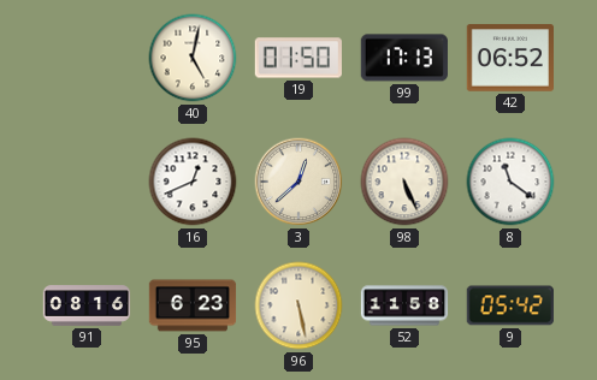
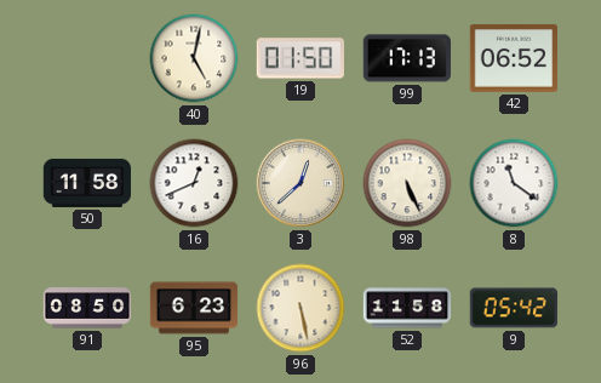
50: none -> 11:58 (86, 183)
91: 08:16 -> 08:50 (87, 308)
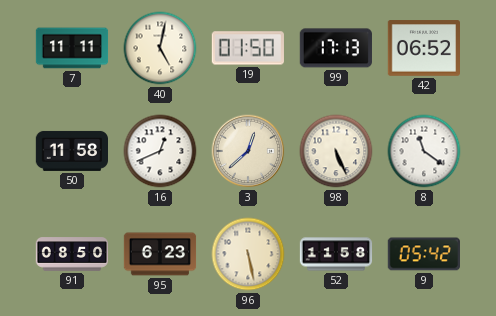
7: none -> 11:11 (72, 48)
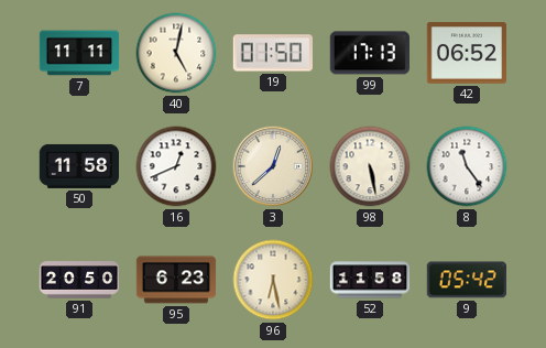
98: 5:26 -> 5:28 (370, 166)
8: 11:21 -> 11:24 (467, 166)
91: 08:50 -> 20:50 (79, 280)
96: 5:28 -> 6:28 (273, 280)
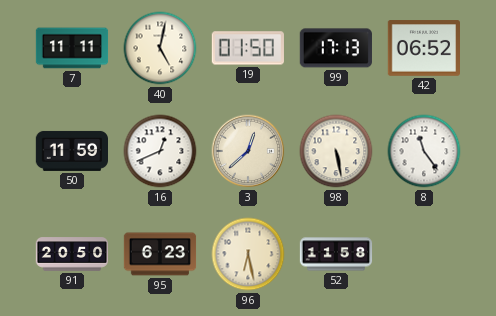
50: 11:58 -> 11:59 (71, 151)
9: 05:42 -> none (467, 280)
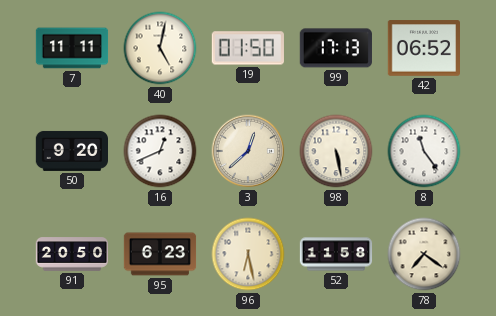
50: 11:59 -> 9:20 (71, 151)
78: none -> 7:21 (424, 254)
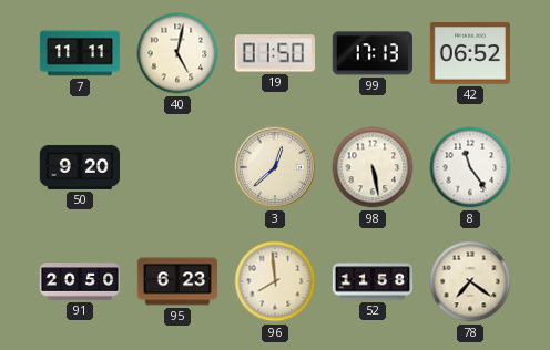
16: 12:41 -> none (160, 151)
96: 6:28 -> 7:59 (275, 281)
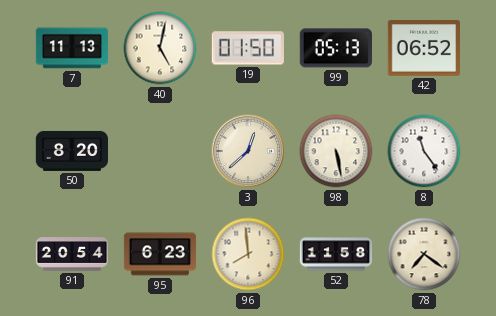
7: 11:11 -> 11:13 (72, 48)
99: 17:13 -> 05:13 (336, 48)
50: 9:20 -> 8:20 (71, 151)
91: 20:50 -> 20:54 (72, 254)
